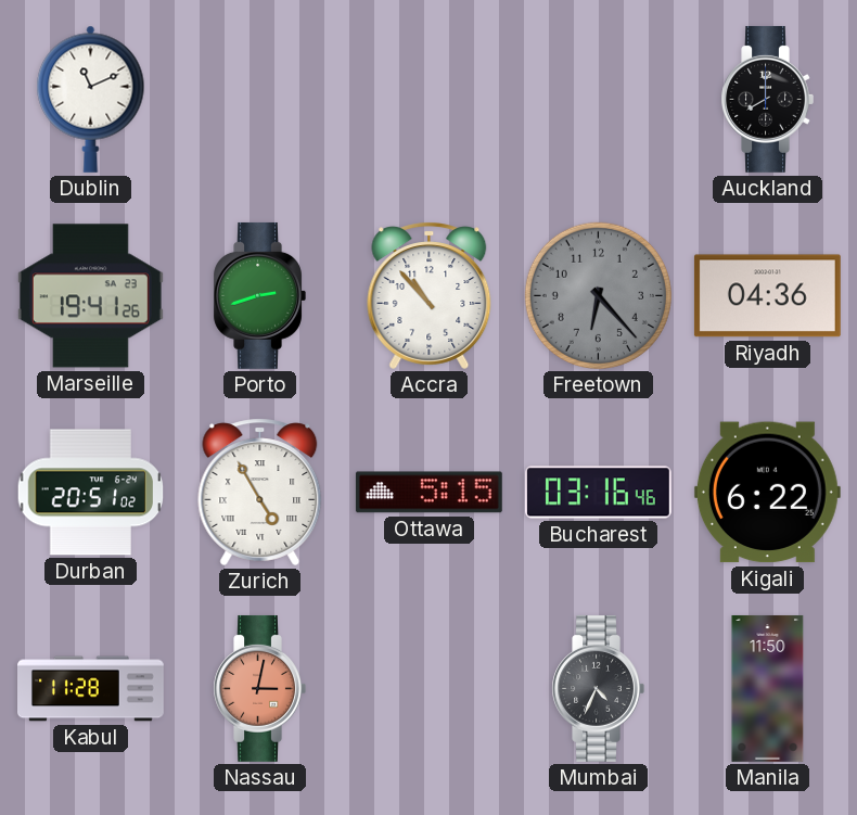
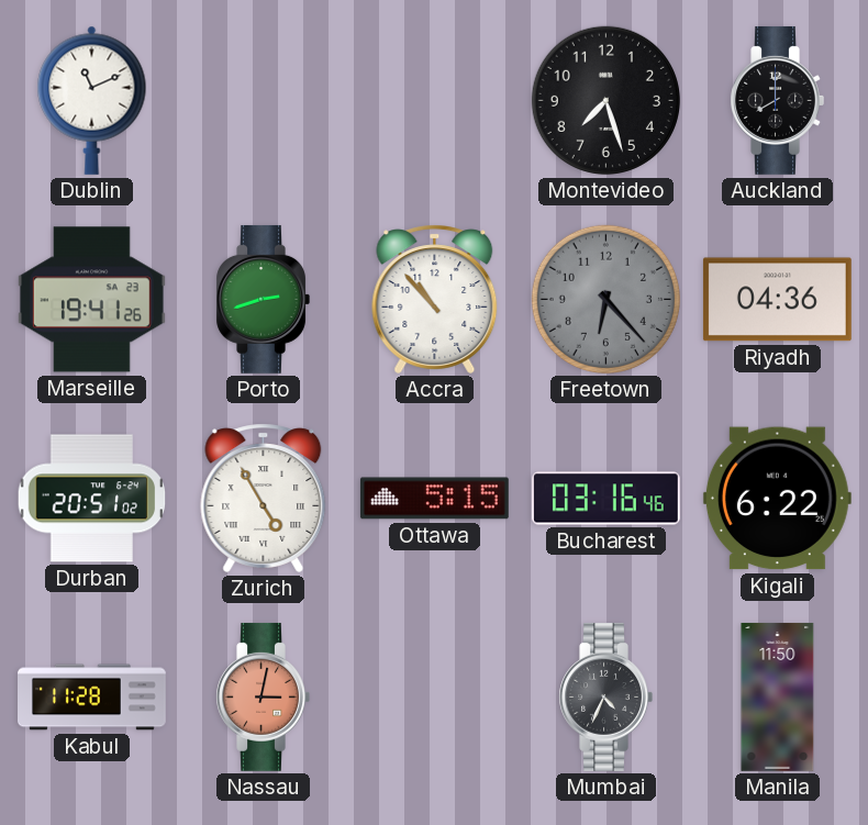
Montevideo: none -> 7:27 (605, 100)
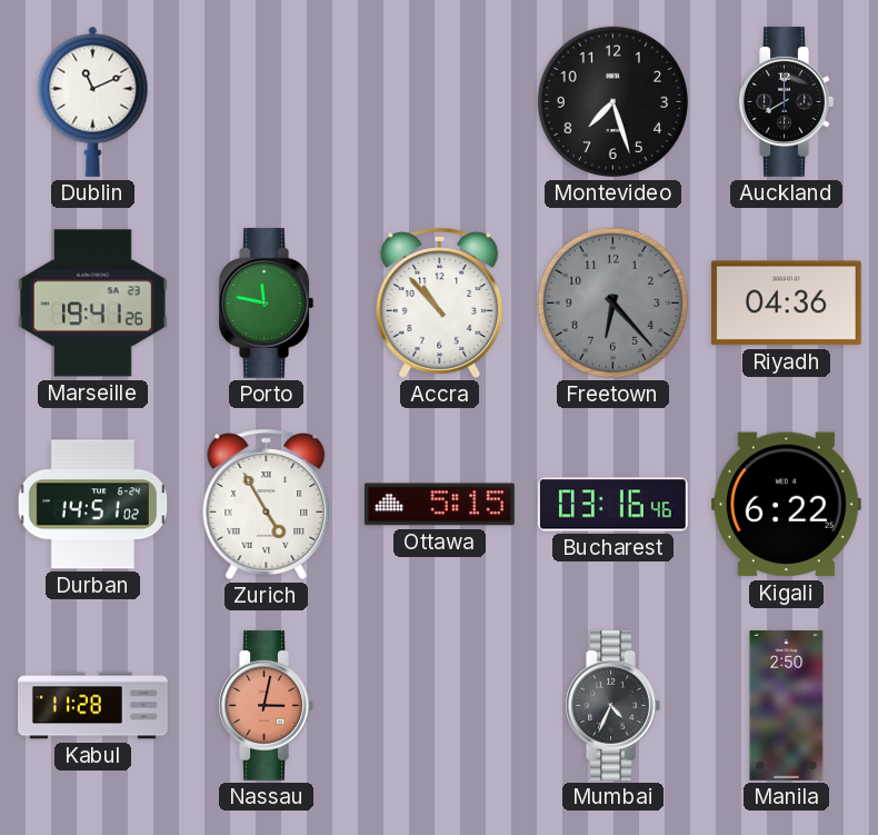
Porto: 2:42 -> 11:47 (266, 302)
Durban: 20:51 -> 14:51 (93, 505)
Manila: 11:50 -> 2:50 (787, 705)
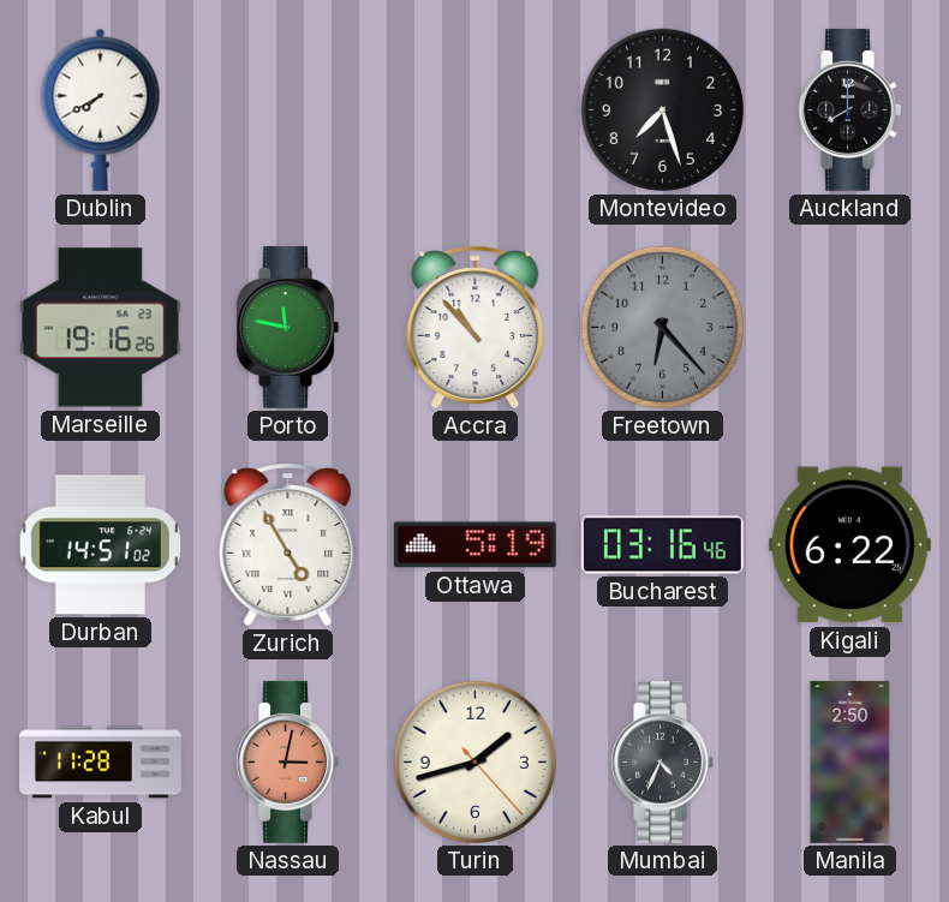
Dublin: 11:11 -> 7:40 (101, 109)
Marseille: 19:41 -> 19:16 (100, 328)
Riyadh: 04:36 -> none (786, 304)
Ottawa: 5:15 -> 5:19 (474, 545)
Turin: none -> 1:42 (474, 761)
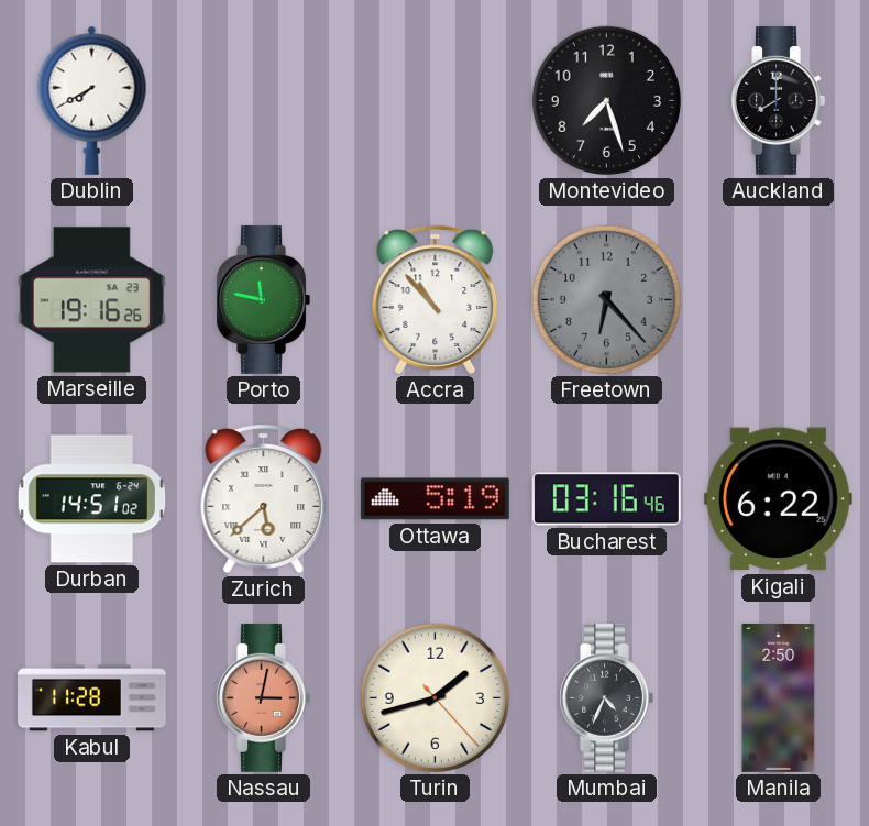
Zurich: 4:55 -> 5:38 (264, 498)
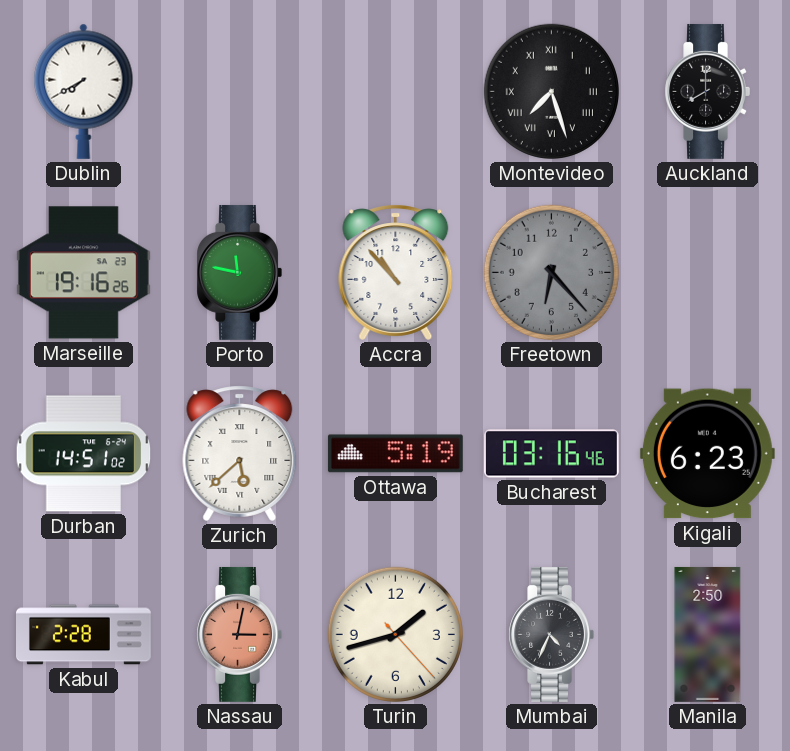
Montevideo numerals: Arabic -> Roman (551, 91)
Kigali: 6:22 -> 6:23 (707, 454)
Kabul: 11:28 -> 2:28 (84, 635)
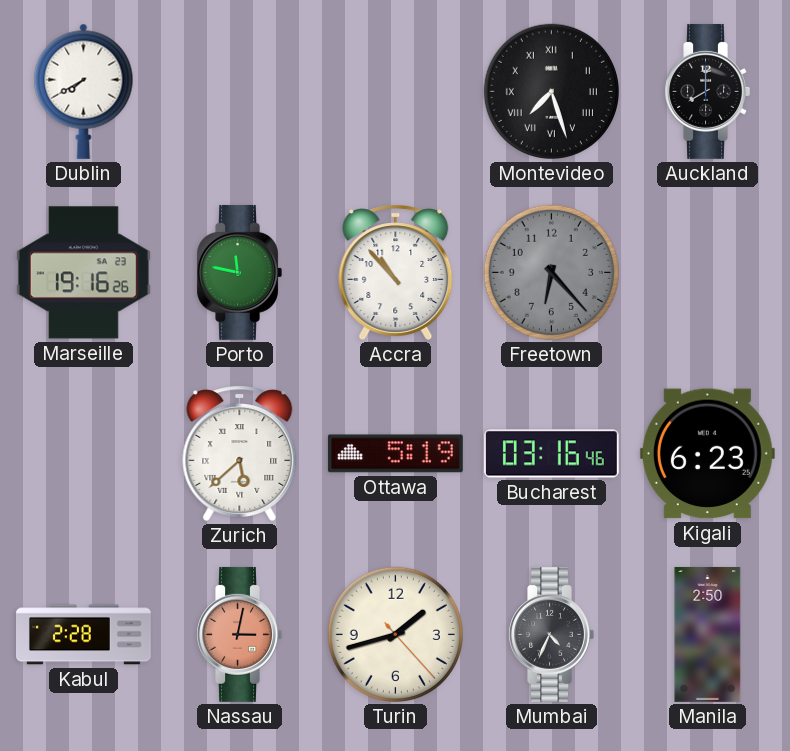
Durban: 14:51 -> none (84, 454)
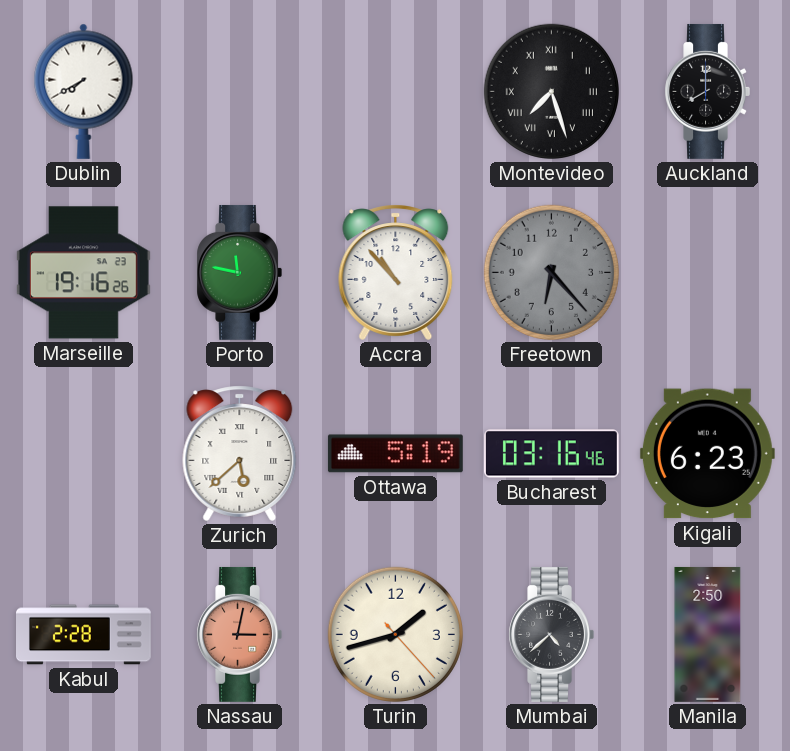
Mumbai: 4:34 -> 4:38 (551, 634)
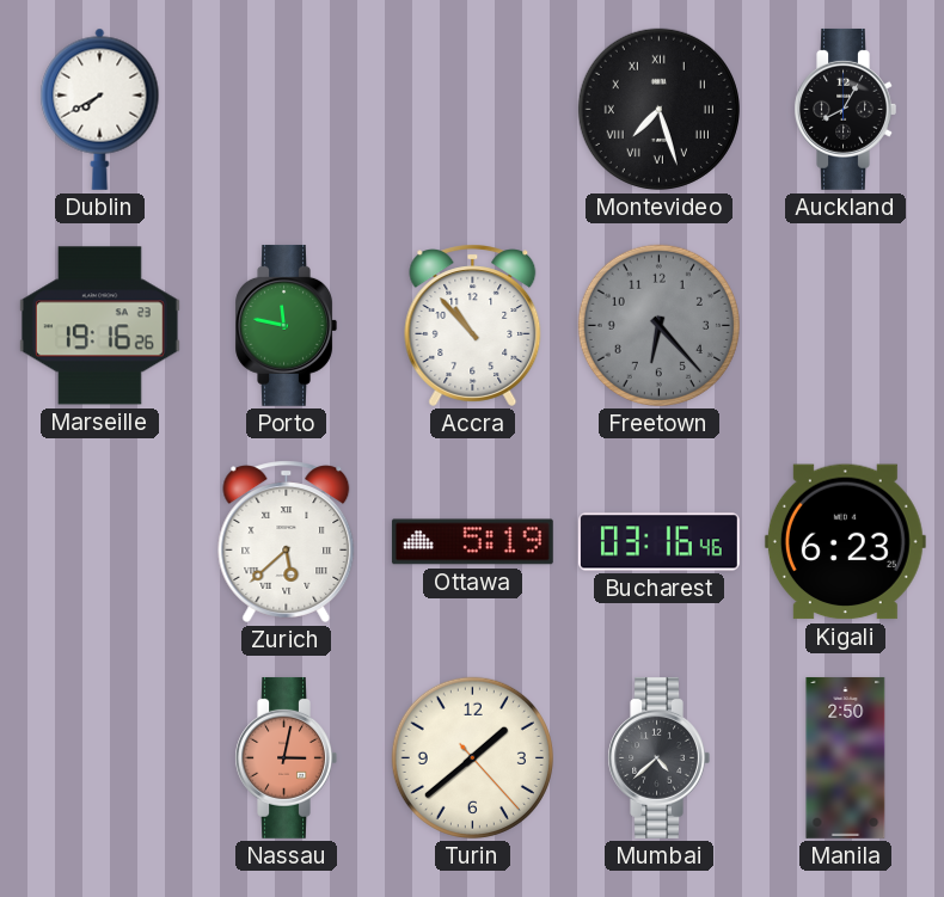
Auckland: 8:00 -> 8:05 (845, 109)
Kabul: 2:28 -> none (84, 635)
Turin: 1:42 -> 1:38 (472, 757)
